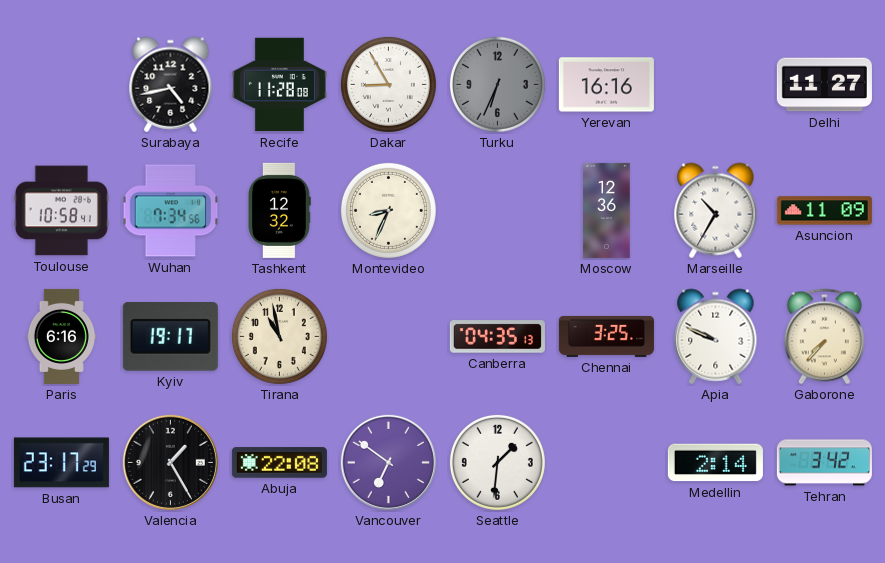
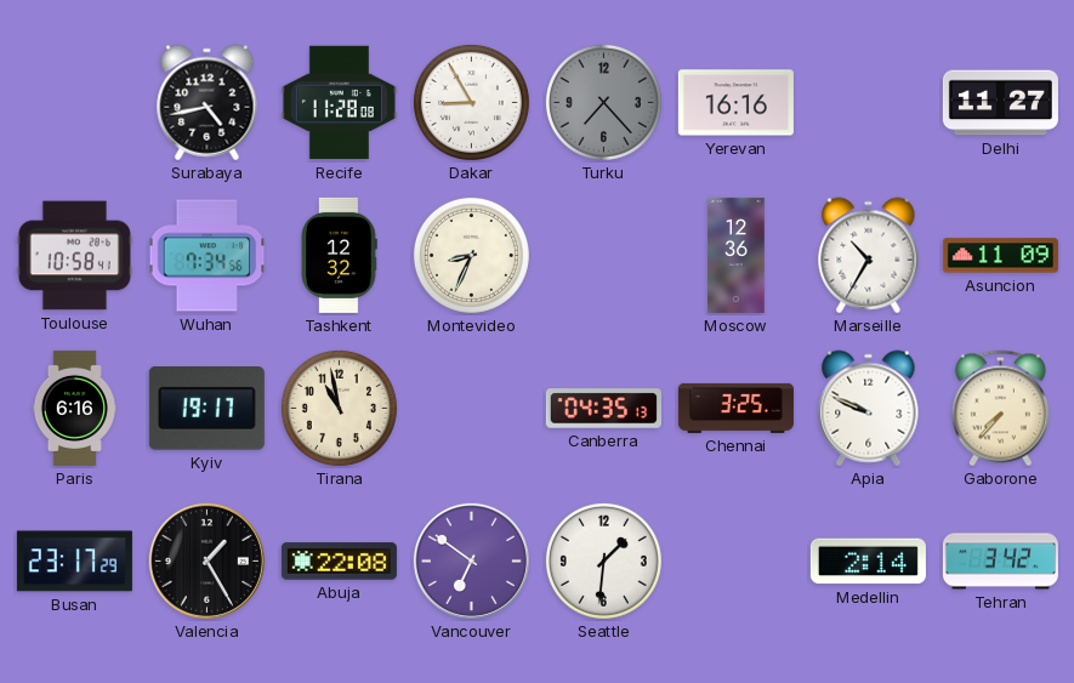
Turku: 6:34 -> 7:23 (603, 102)
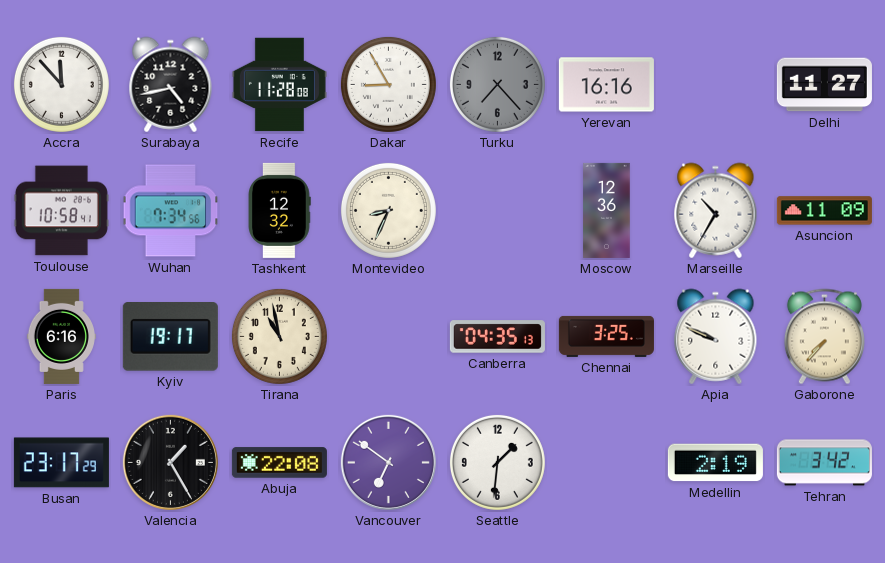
Accra: none -> 11:53 (61, 84)
Medellin: 2:14 -> 2:19 (715, 463)
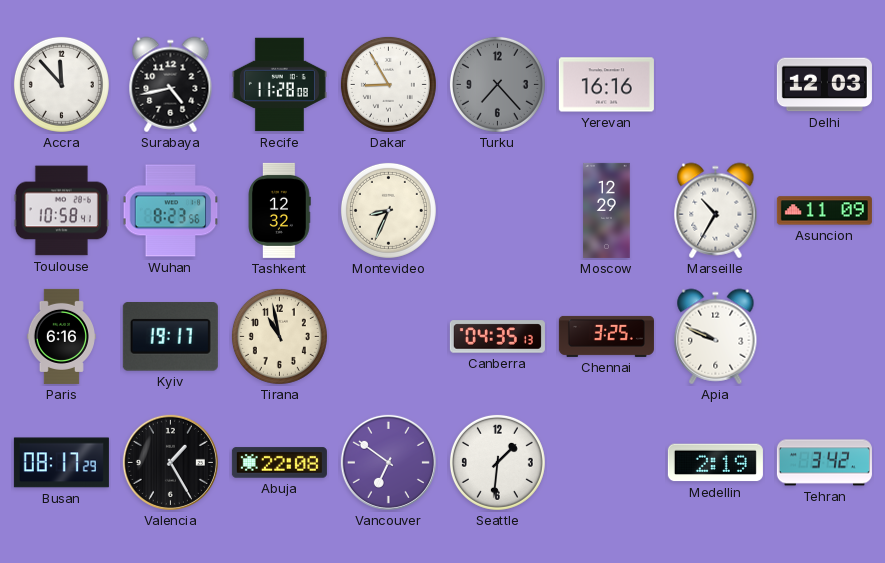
Delhi: 11:27 -> 12:03 (824, 85)
Wuhan: 7:34 -> 8:23 (171, 211)
Moscow: 12:36 -> 12:29 (607, 210)
Gaborone: 7:37 -> none (824, 337)
Busan: 23:17 -> 08:17 (61, 463)
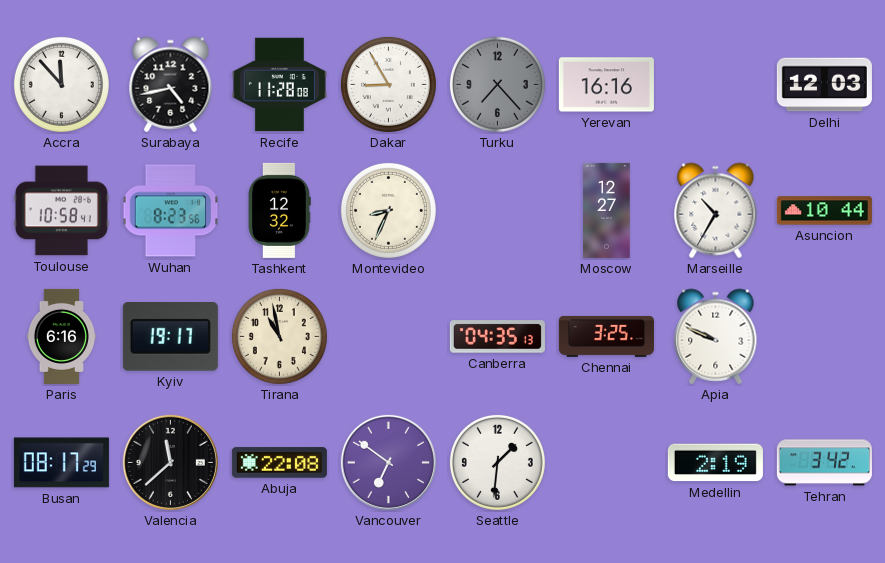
Moscow: 12:29 -> 12:27 (607, 210)
Asuncion: 11:09 -> 10:44 (824, 211)
Valencia: 1:25 -> 11:38 (170, 462)
